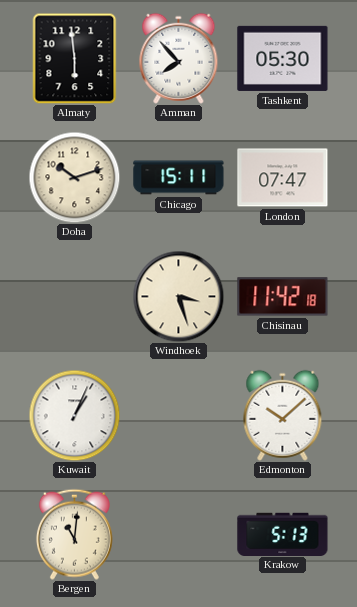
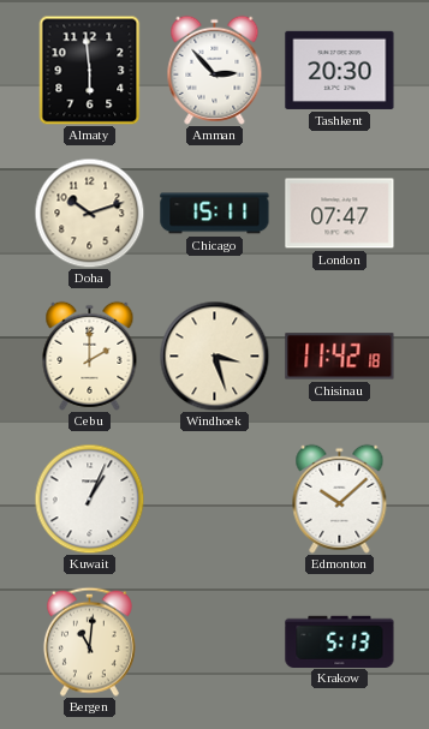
Amman: 7:53 -> 2:53 (215, 70)
Tashkent: 05:30 -> 20:30 (340, 70)
Cebu: none -> 2:00 (90, 355)
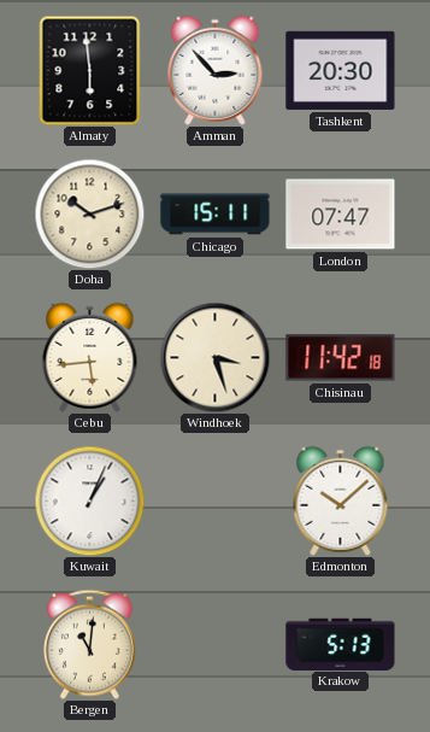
Cebu: 2:00 -> 5:44 (90, 357)
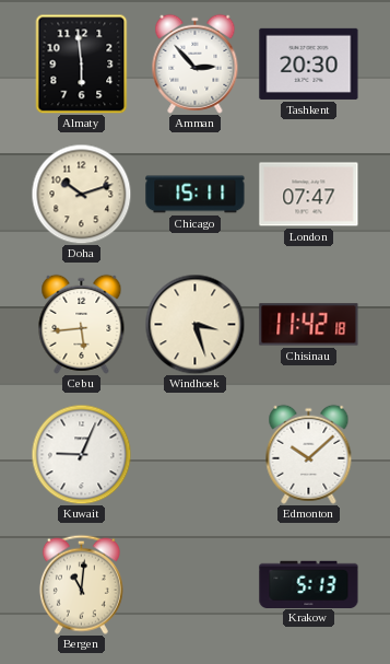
Kuwait: 1:04 -> 9:04 (81, 454)
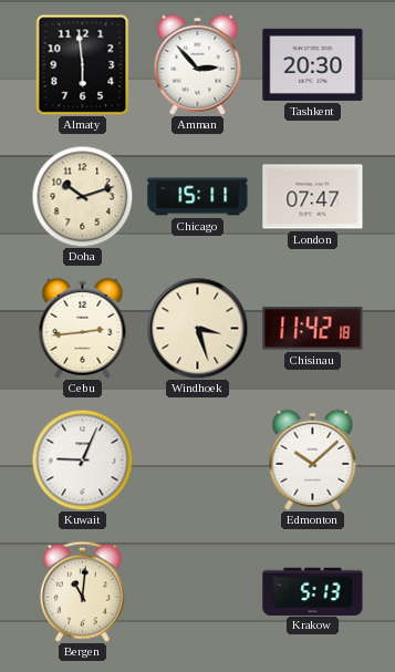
Cebu: 5:44 -> 2:44 (83, 328)
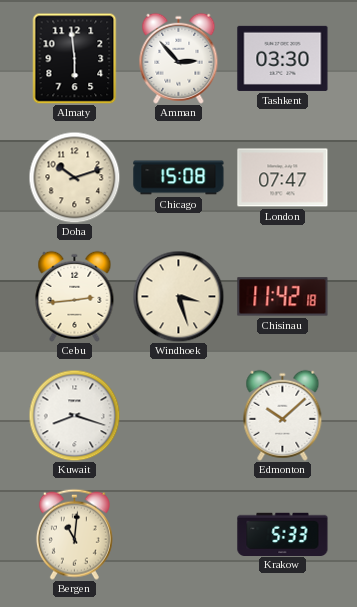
Tashkent: 20:30 -> 03:30 (283, 58)
Chicago: 15:11 -> 15:08 (179, 178)
Kuwait: 9:04 -> 8:18 (74, 415)
Krakow: 5:13 -> 5:33 (283, 534)
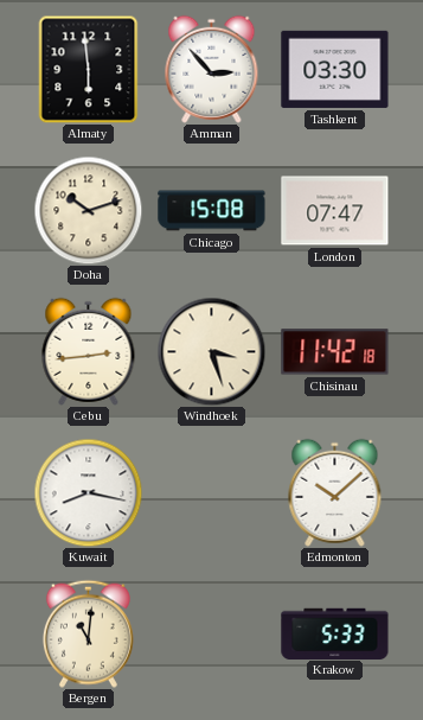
Kuwait: 8:18 -> 8:17 (88, 492)
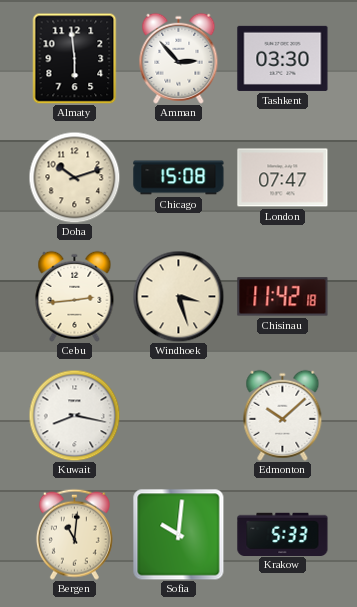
Sofia: none -> 10:01 (179, 535)
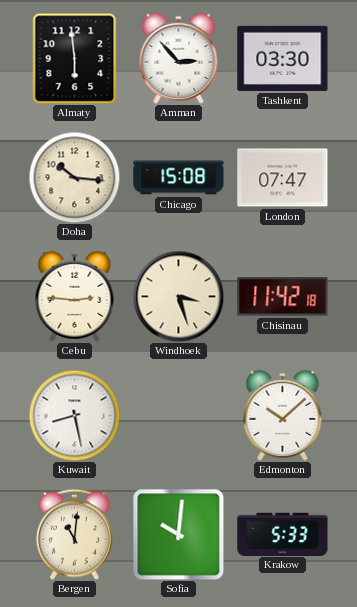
Doha: 10:12 -> 10:16 (74, 177)
Cebu: 2:44 -> 2:46 (75, 296)
Kuwait: 8:17 -> 8:28 (74, 415)
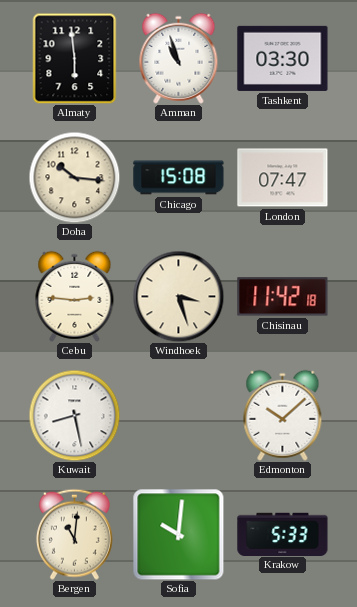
Amman: 2:53 -> 10:57 (179, 58)
